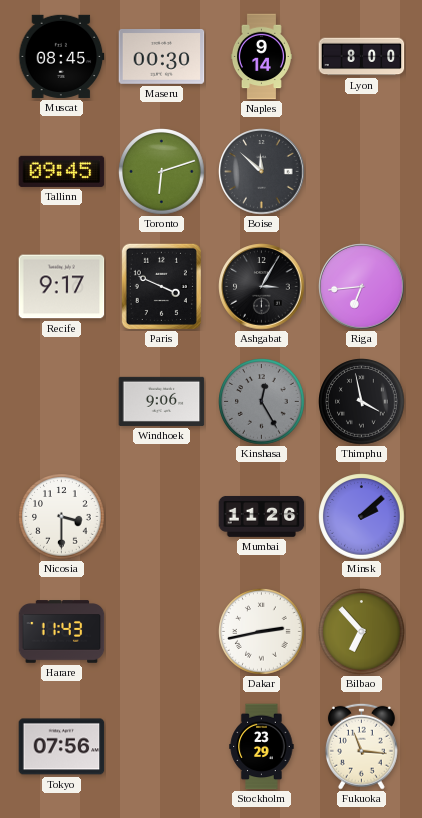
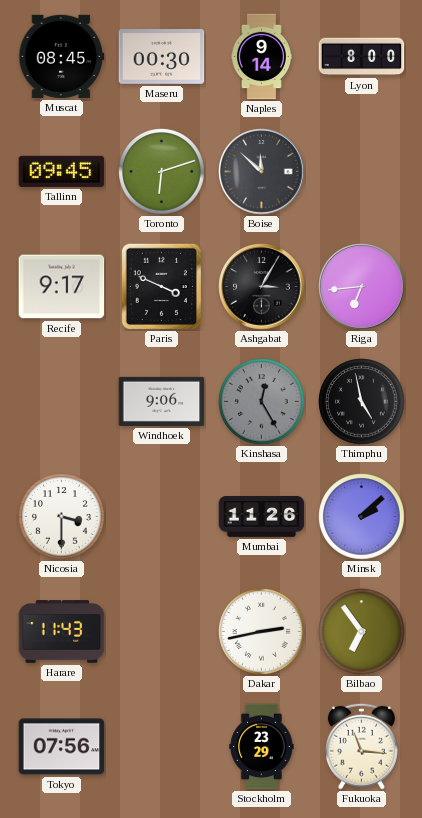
Thimphu: 3:58 -> 4:58 (362, 402)
Bilbao: 6:53 -> 6:54 (362, 632)
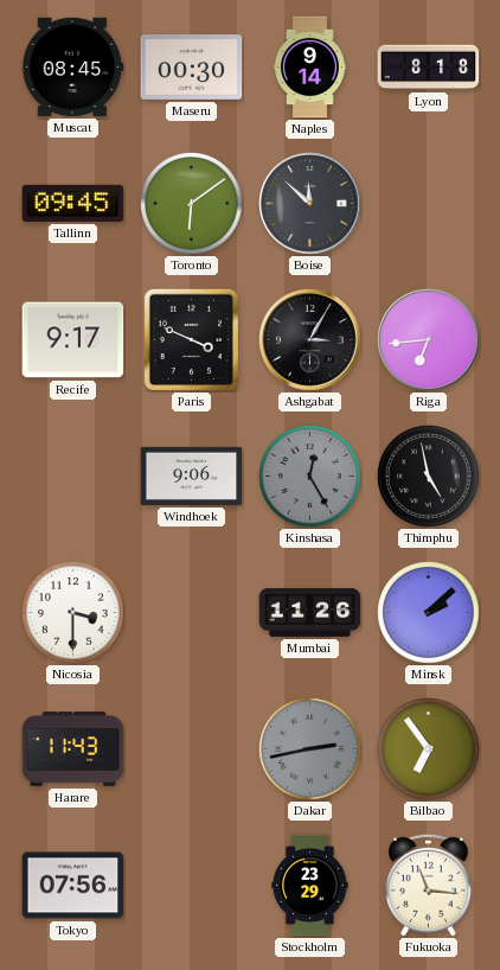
Lyon: 8:00 -> 8:18 (429, 68)
Toronto: 6:12 -> 6:09 (192, 204)
Dakar dial: white -> grey (310, 749)
